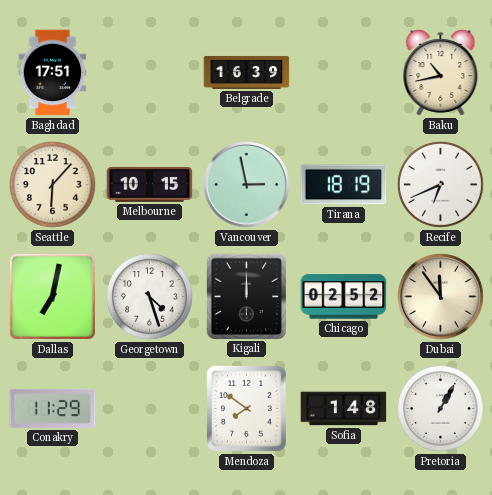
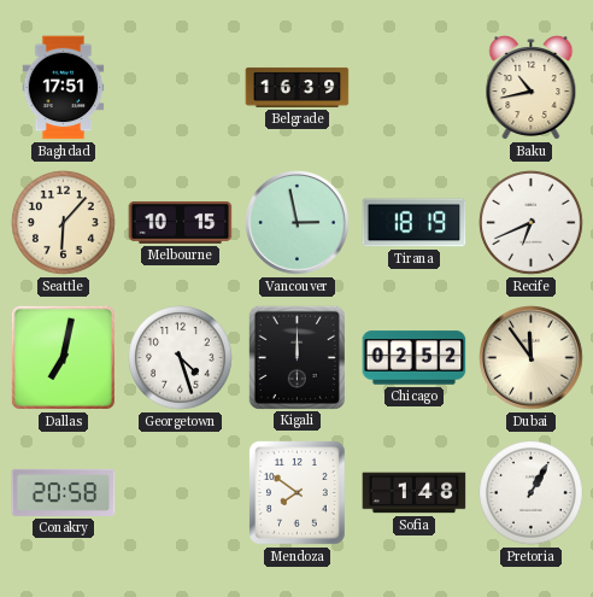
Conakry: 11:29 -> 20:58 (64, 492)
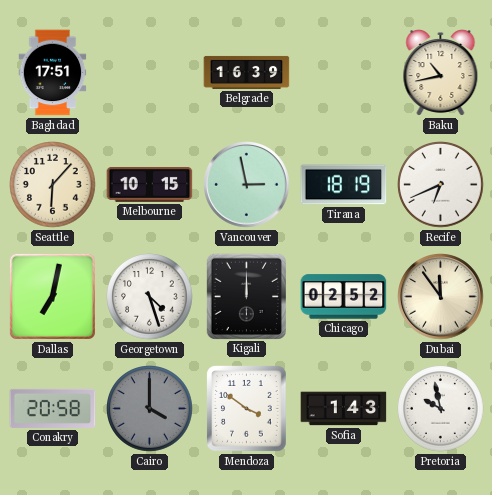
Cairo: none -> 4:00 (150, 409)
Mendoza: 7:51 -> 3:51 (247, 409)
Sofia: 1:48 -> 1:43 (344, 409)
Pretoria: 1:05 -> 9:58 (441, 409)
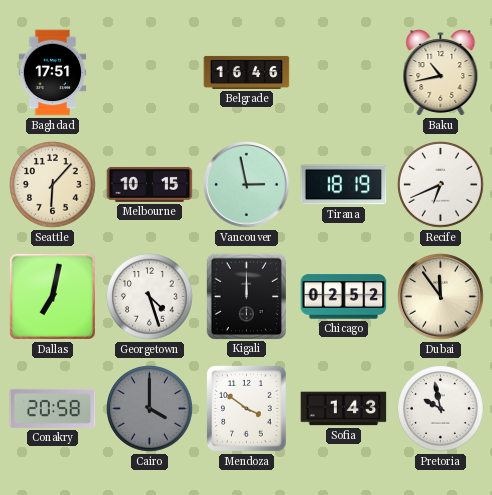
Belgrade: 16:39 -> 16:46 (247, 72)
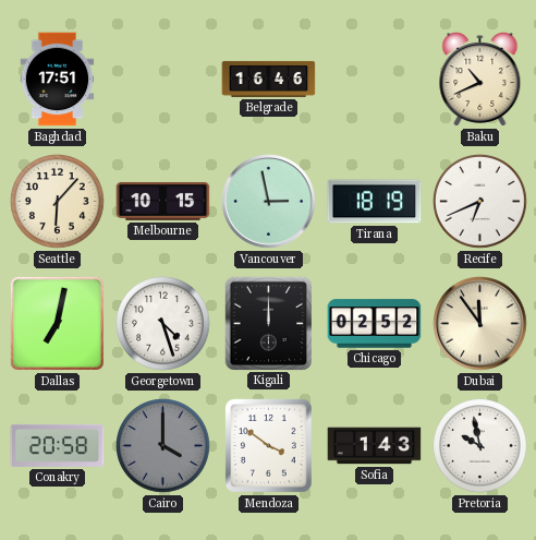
Baku: 10:43 -> 10:41 (480, 80)
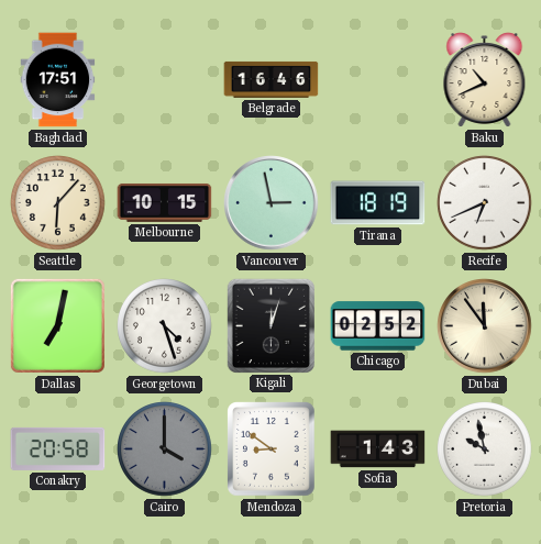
Kigali: 12:00 -> 12:03 (270, 325)
Mendoza: 3:51 -> 8:51 (272, 449)
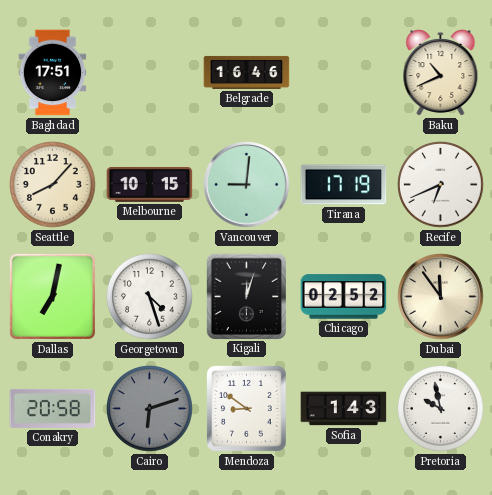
Seattle: 6:07 -> 8:07 (53, 185)
Vancouver: 2:58 -> 9:01 (247, 185)
Tirana: 18:19 -> 17:19 (344, 185)
Cairo: 4:00 -> 6:12 (150, 409)
